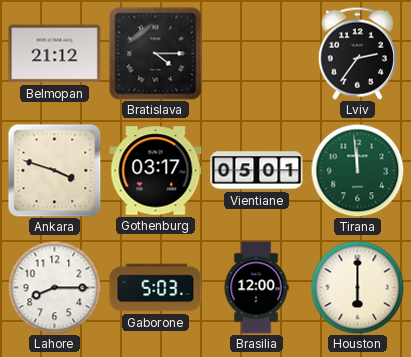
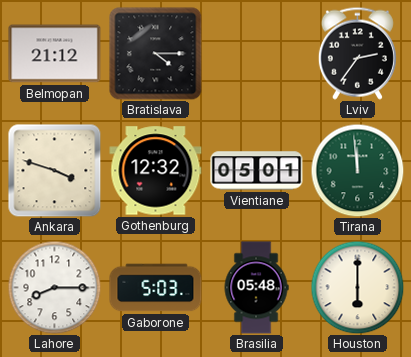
Gothenburg: 03:17 -> 12:32 (156, 171)
Brasilia: 12:00 -> 05:48 (256, 288)
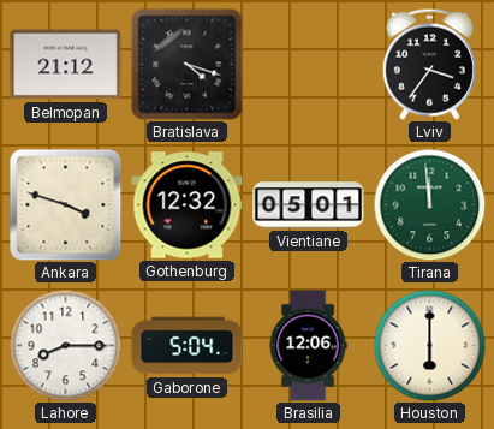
Bratislava: 4:15 -> 4:18 (188, 65)
Lviv: 2:36 -> 3:36 (429, 64)
Gaborone: 5:03 -> 5:04 (188, 346)
Brasilia: 05:48 -> 12:06 (308, 346)
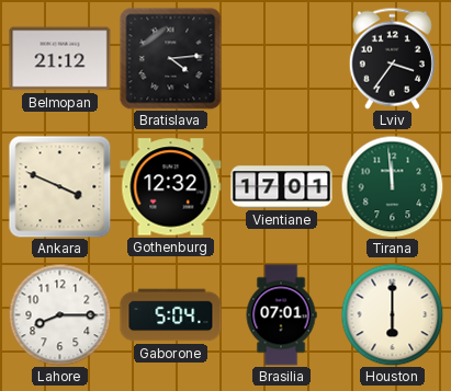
Bratislava: 4:18 -> 4:14 (171, 59)
Ankara: 3:48 -> 3:49 (60, 187)
Vientiane: 05:01 -> 17:01 (282, 187)
Brasilia: 12:06 -> 07:01 (281, 315)
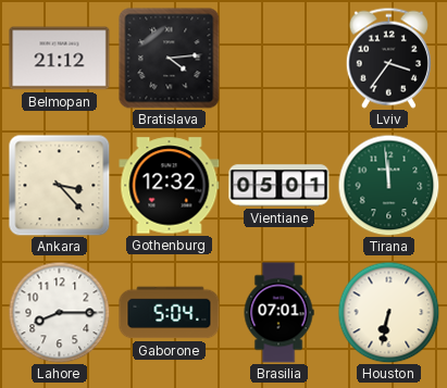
Ankara: 3:49 -> 3:23 (60, 186)
Vientiane: 17:01 -> 05:01 (280, 186)
Houston: 6:00 -> 6:32 (388, 312)
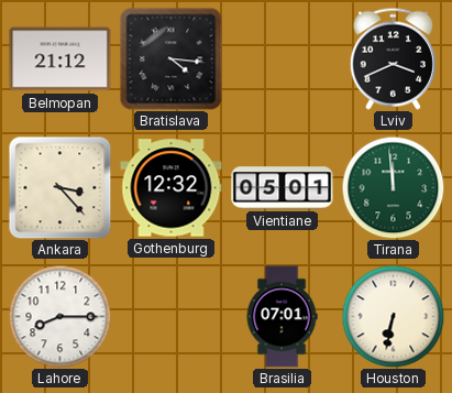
Bratislava: 4:14 -> 4:16 (172, 59)
Lviv: 3:36 -> 3:41 (393, 58)
Gaborone: 5:04 -> none (170, 313)
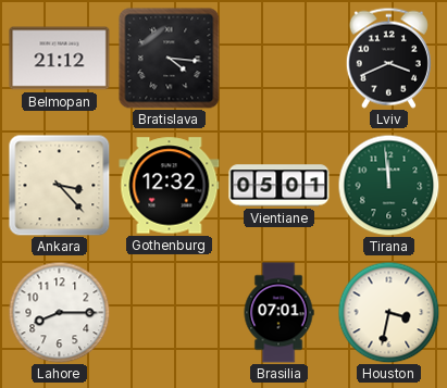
Houston: 6:32 -> 3:32 (388, 312)
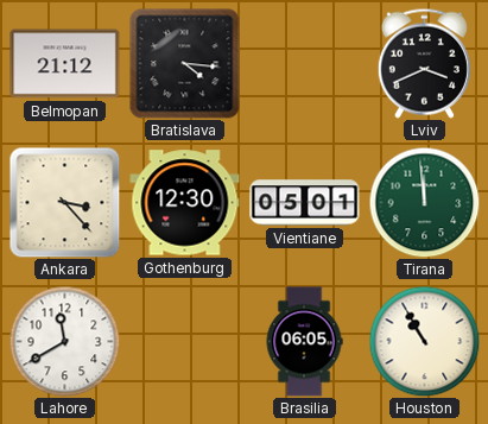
Gothenburg: 12:32 -> 12:30 (185, 203)
Lahore: 8:15 -> 11:40 (64, 341)
Brasilia: 07:01 -> 06:05 (304, 342)
Houston: 3:32 -> 10:55 (424, 341)
